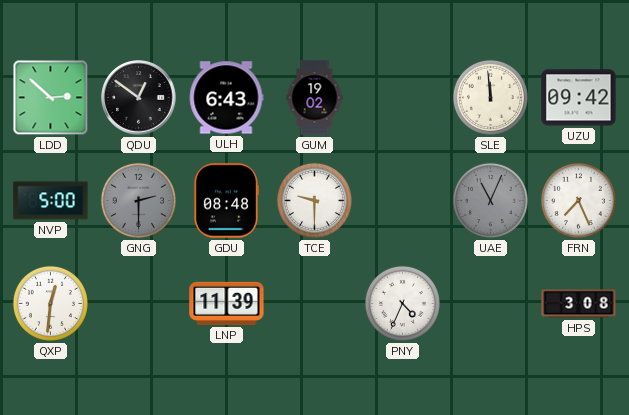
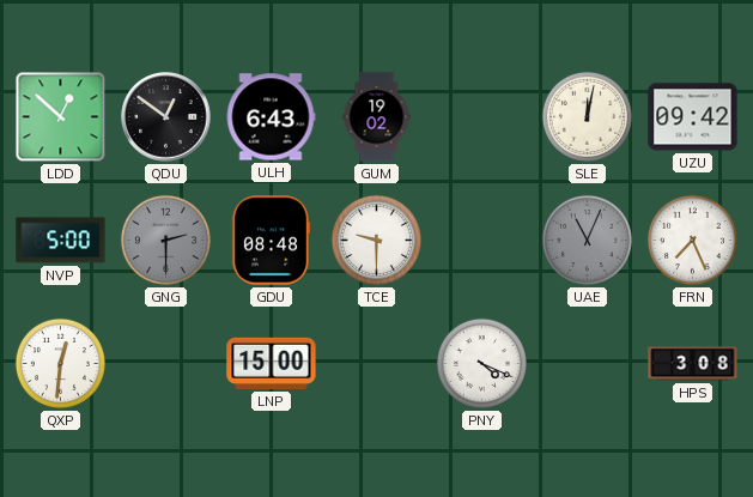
LDD: 2:52 -> 12:52 (61, 117)
SLE: 11:59 -> 12:02 (587, 116)
LNP: 11:39 -> 15:00 (272, 363)
PNY: 4:34 -> 4:19 (481, 363)
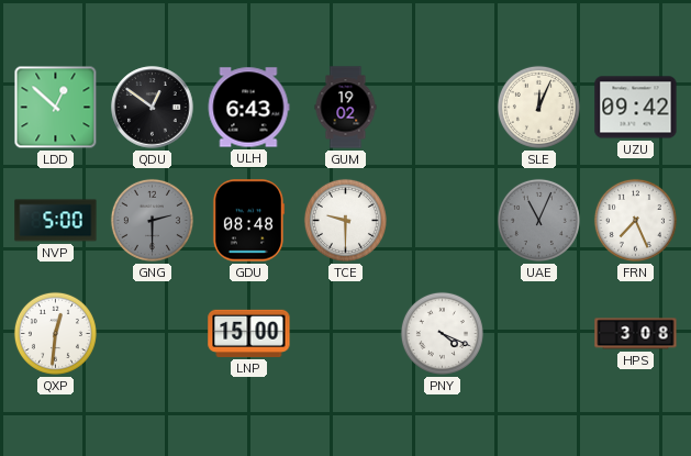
SLE: 12:02 -> 12:04 (538, 107)
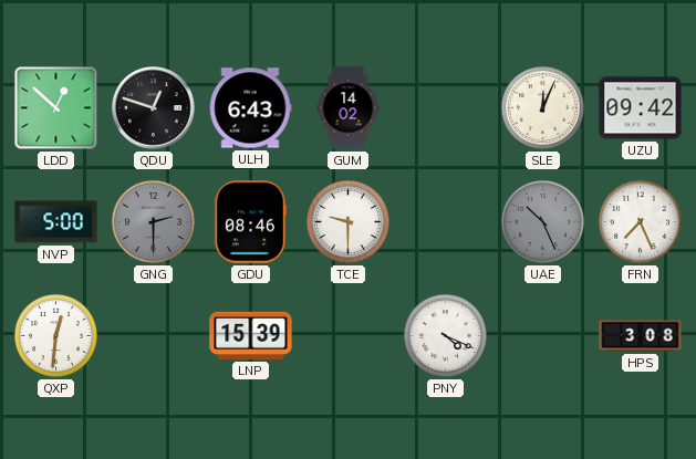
QDU: 12:51 -> 12:48 (154, 108)
GUM: 19:02 -> 14:02 (349, 108)
GDU: 08:48 -> 08:46 (249, 222)
UAE: 11:04 -> 10:26 (542, 221)
LNP: 15:00 -> 15:39 (251, 335)
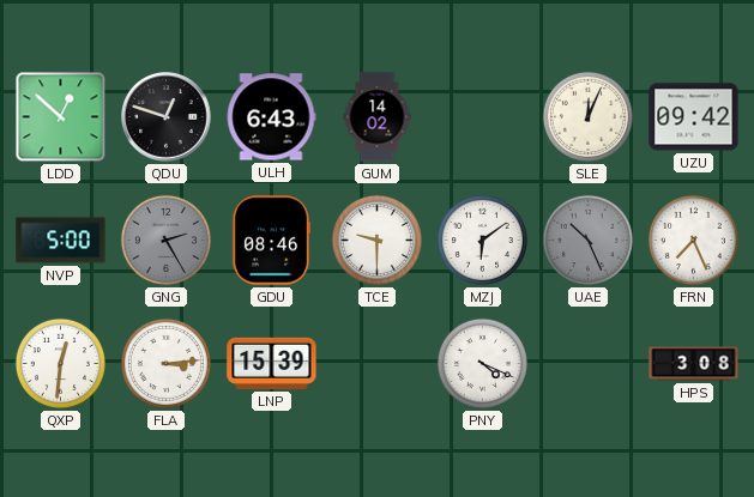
GNG: 2:30 -> 2:25 (165, 240)
MZJ: none -> 6:09 (482, 240)
FLA: none -> 3:14 (165, 363)
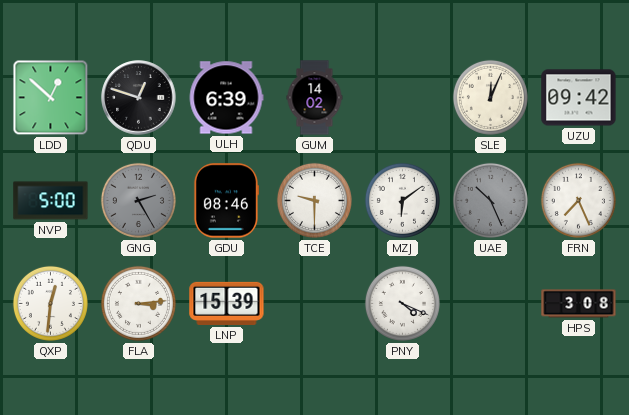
ULH: 6:43 -> 6:39 (226, 98)
